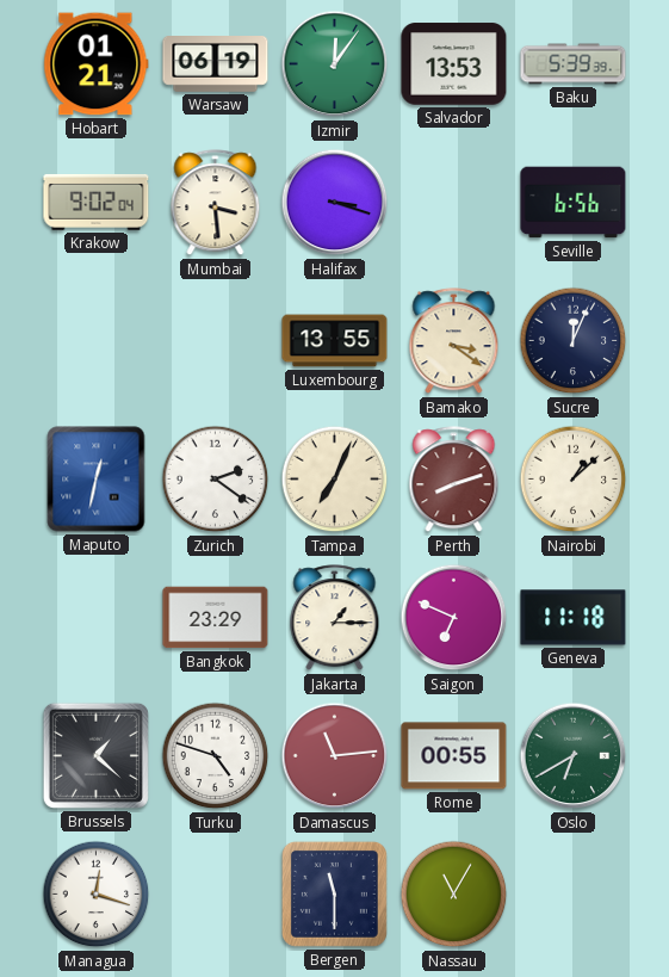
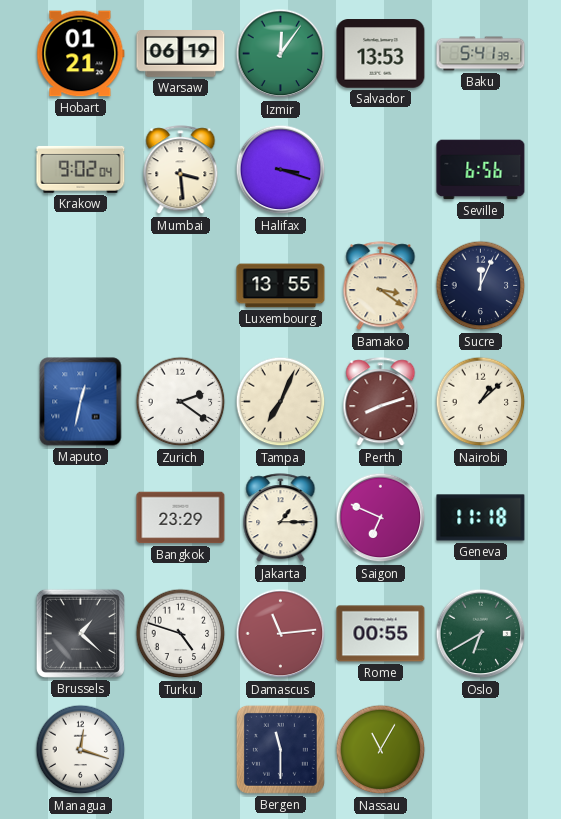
Baku: 5:39 -> 5:41 (481, 54)
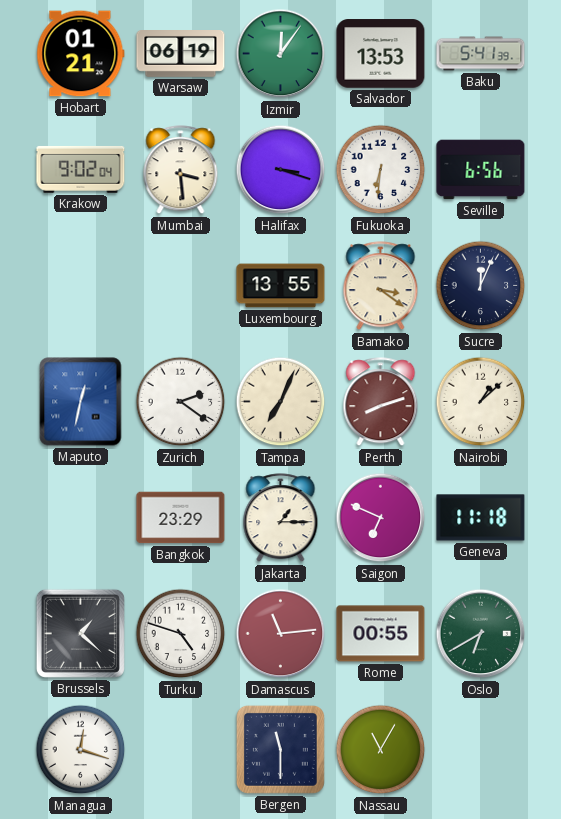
Fukuoka: none -> 6:31 (381, 170)
